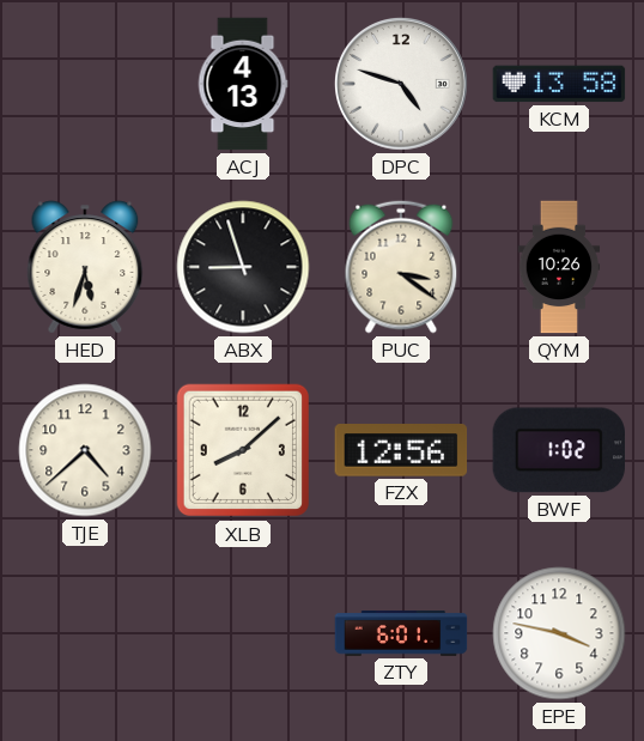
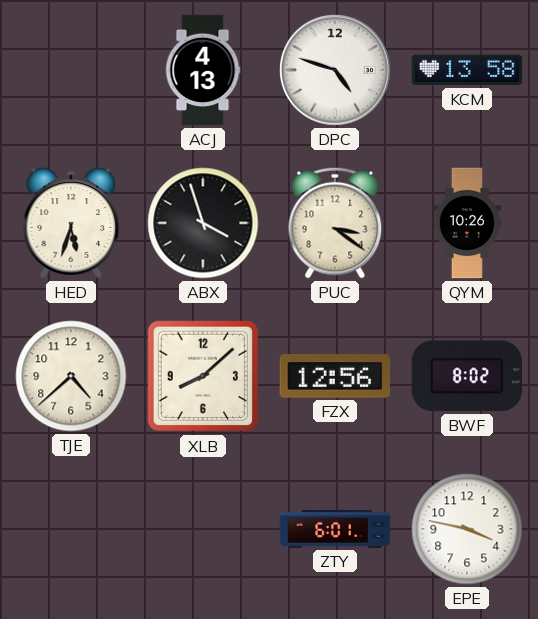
ABX: 8:57 -> 3:57 (203, 223)
BWF: 1:02 -> 8:02 (467, 376)
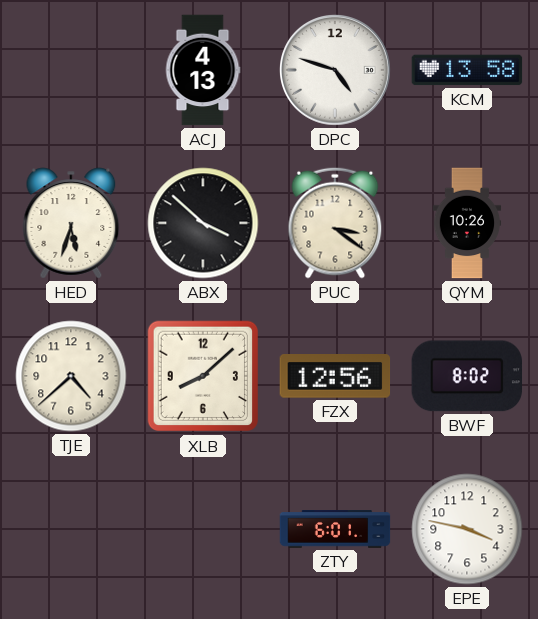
ABX: 3:57 -> 3:52 (203, 223)
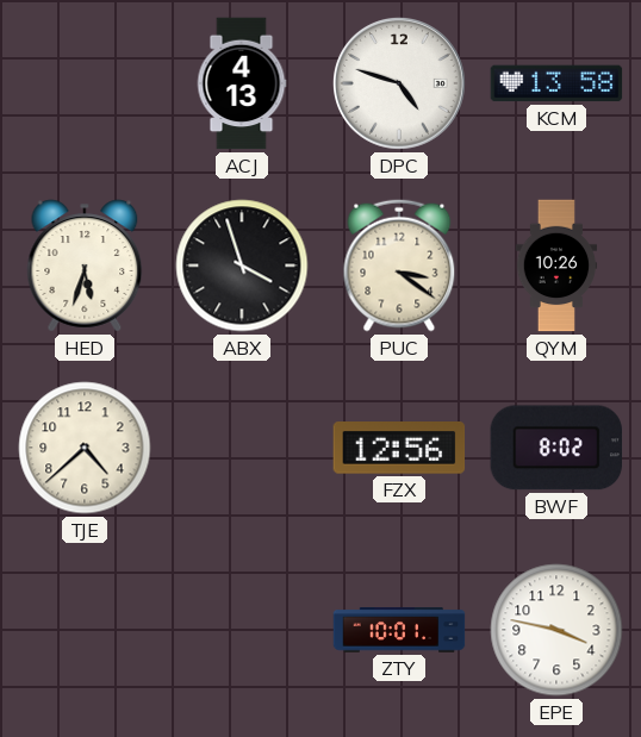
ABX: 3:52 -> 3:57 (242, 266)
XLB: 8:08 -> none (203, 376)
ZTY: 6:01 -> 10:01 (399, 630)
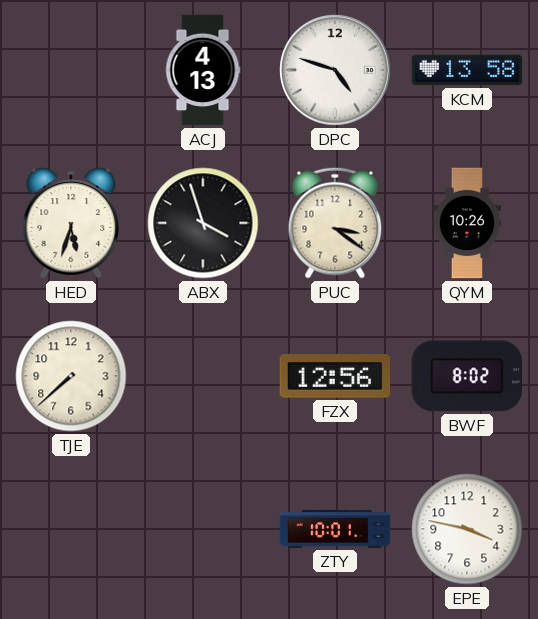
TJE: 4:38 -> 7:38 (71, 376)
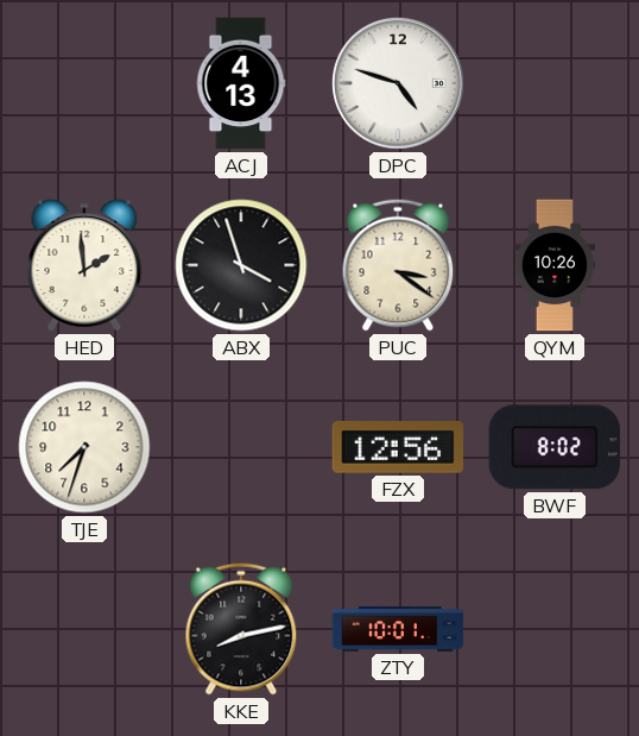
KCM: 13:58 -> none (467, 70)
HED: 5:33 -> 1:59 (84, 265)
TJE: 7:38 -> 7:33 (84, 447)
KKE: none -> 8:13 (241, 629)
EPE: 3:47 -> none (467, 529)
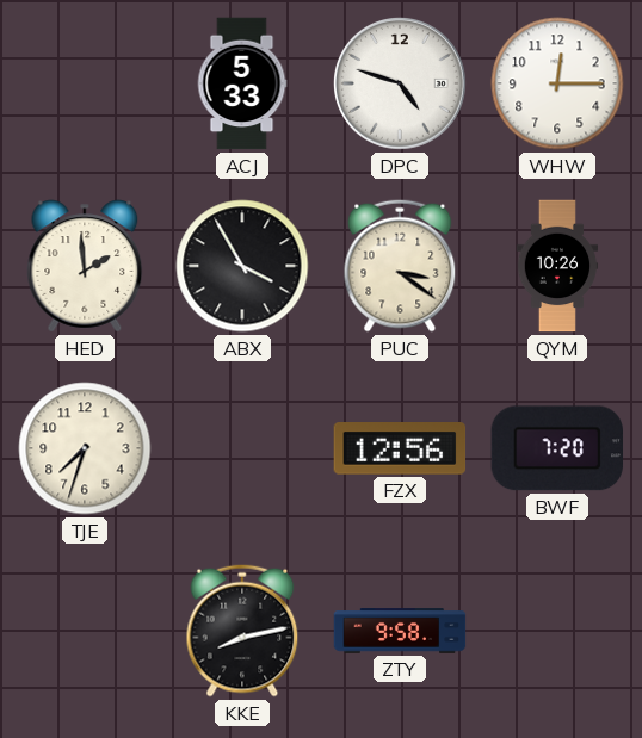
ACJ: 4:13 -> 5:33 (242, 83)
WHW: none -> 12:15 (557, 83)
ABX: 3:57 -> 3:55 (242, 266)
BWF: 8:02 -> 7:20 (557, 448)
ZTY: 10:01 -> 9:58 (400, 631)
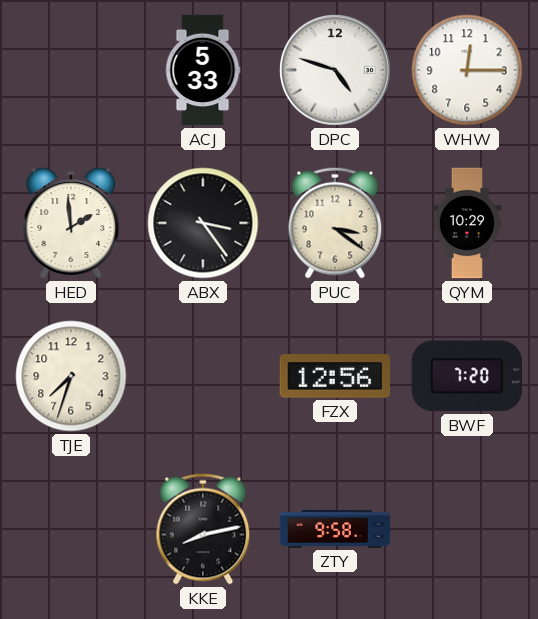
ABX: 3:55 -> 3:24 (203, 223)
QYM: 10:26 -> 10:29 (467, 223)
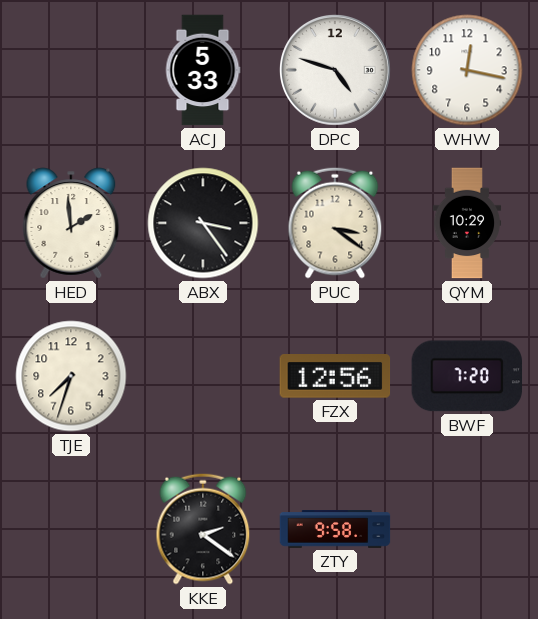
WHW: 12:15 -> 12:17 (467, 70)
KKE: 8:13 -> 2:21 (203, 529)
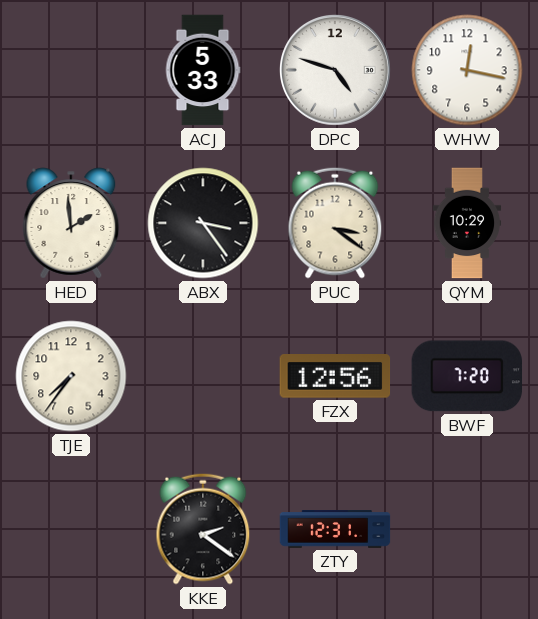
TJE: 7:33 -> 7:36 (71, 376)
ZTY: 9:58 -> 12:31 (335, 529)
